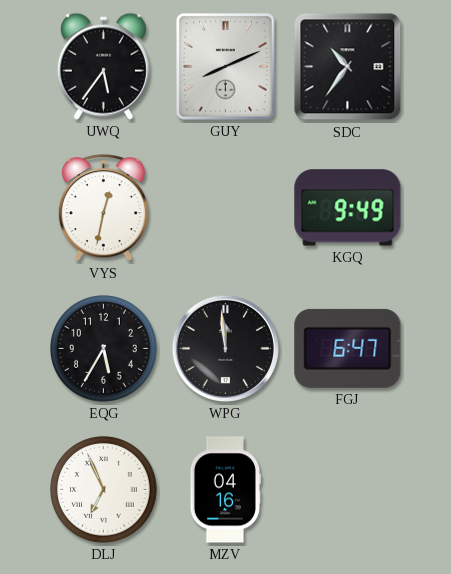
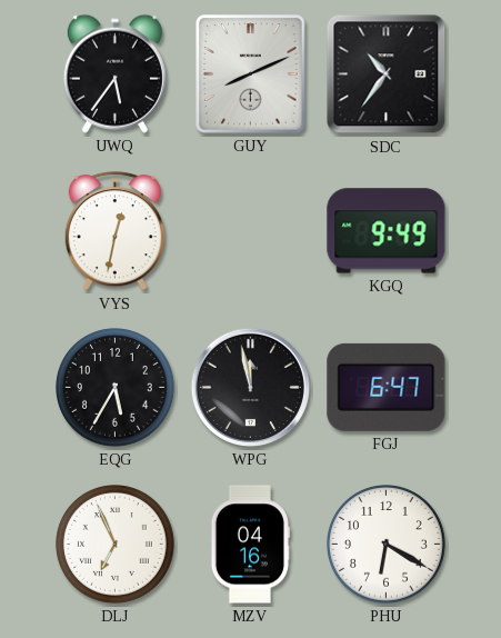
WPG: 11:59 -> 11:58 (250, 387)
PHU: none -> 6:20 (387, 545)
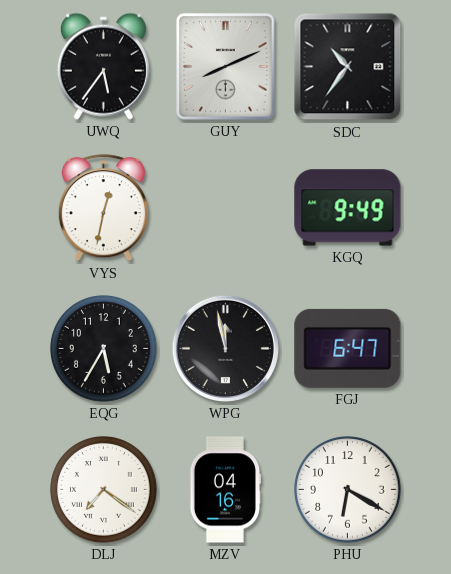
DLJ: 6:56 -> 7:21 (104, 490)
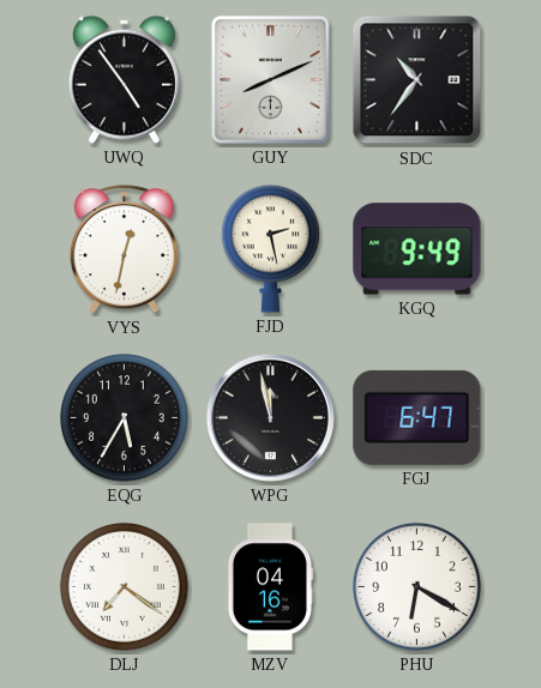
UWQ: 5:36 -> 4:54 (124, 79)
FJD: none -> 2:28 (270, 248)
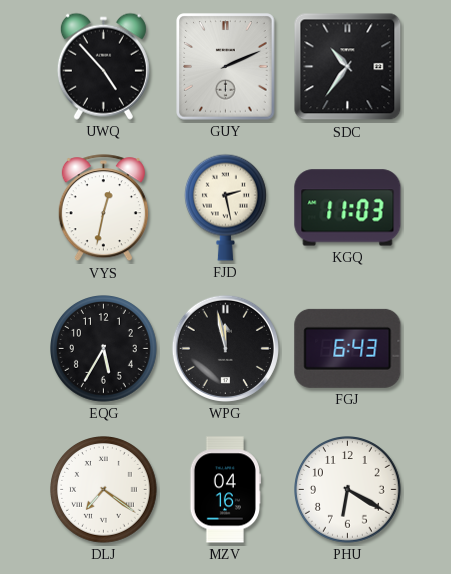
UWQ: 4:54 -> 4:53 (103, 66)
GUY: 8:11 -> 2:11 (226, 67)
KGQ: 9:49 -> 11:03 (348, 208)
FGJ: 6:47 -> 6:43 (348, 348)
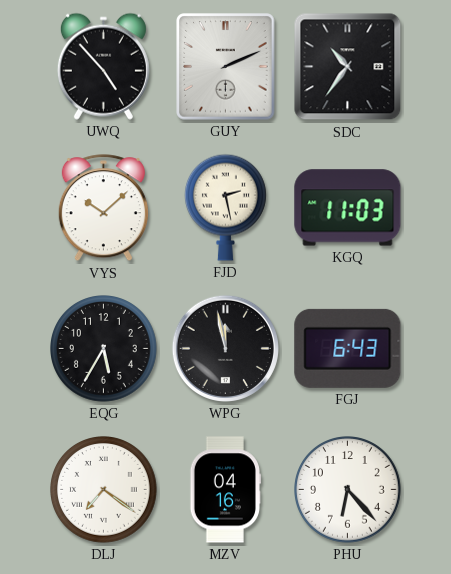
VYS: 12:32 -> 10:08 (103, 208)
PHU: 6:20 -> 6:23 (348, 490)
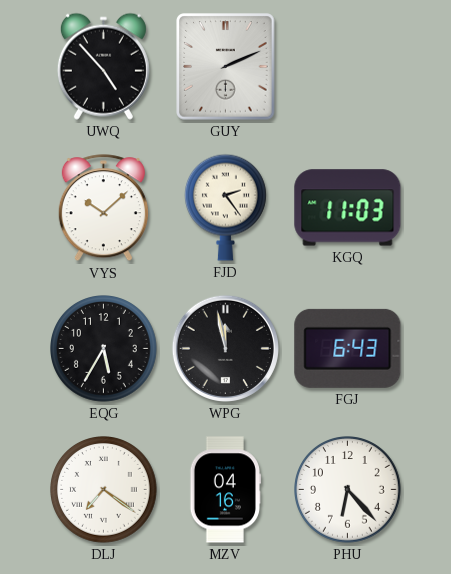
SDC: 10:36 -> none (348, 67)
FJD: 2:28 -> 2:24 (225, 207)
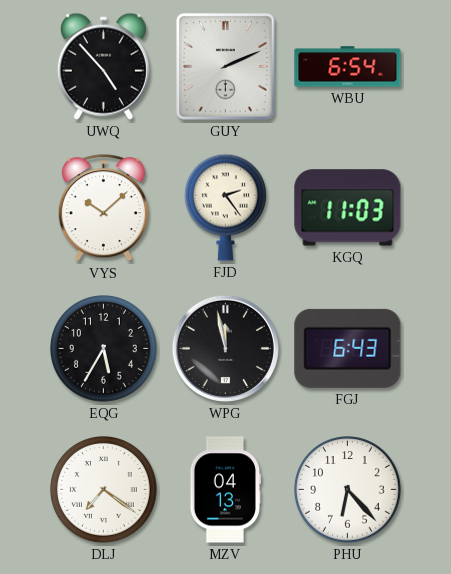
WBU: none -> 6:54 (348, 67)
MZV: 04:16 -> 04:13 (224, 490)
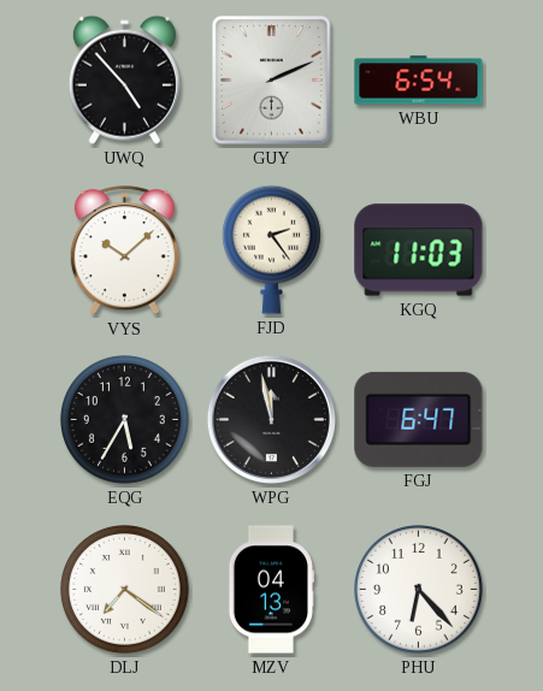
FGJ: 6:43 -> 6:47 (419, 419)
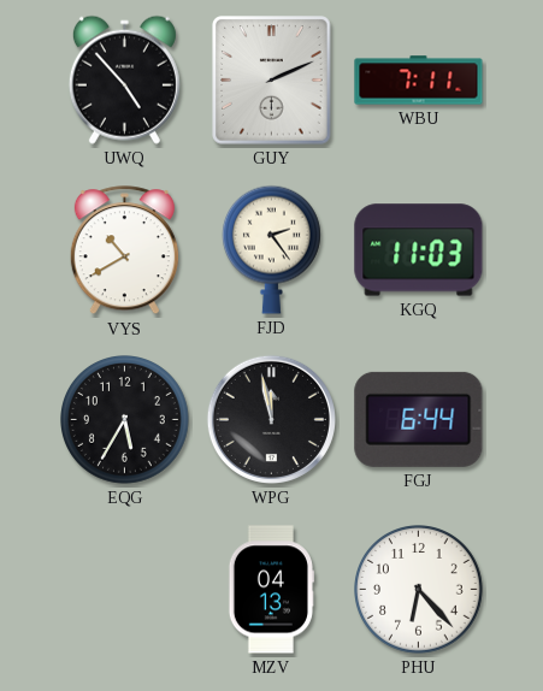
WBU: 6:54 -> 7:11 (419, 81)
VYS: 10:08 -> 10:40 (124, 250)
FGJ: 6:47 -> 6:44 (419, 419)
DLJ: 7:21 -> none (125, 590)
